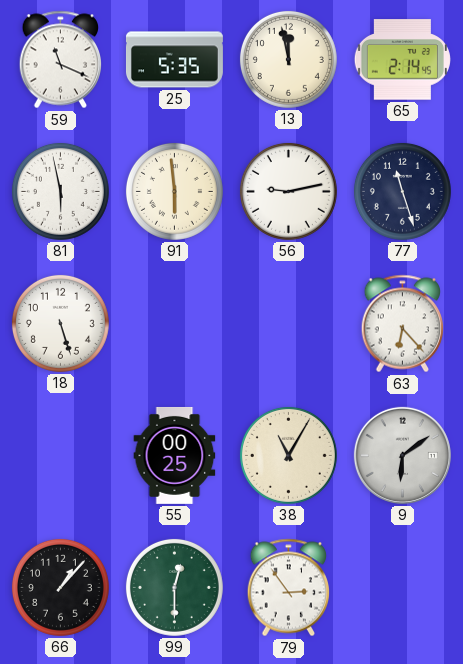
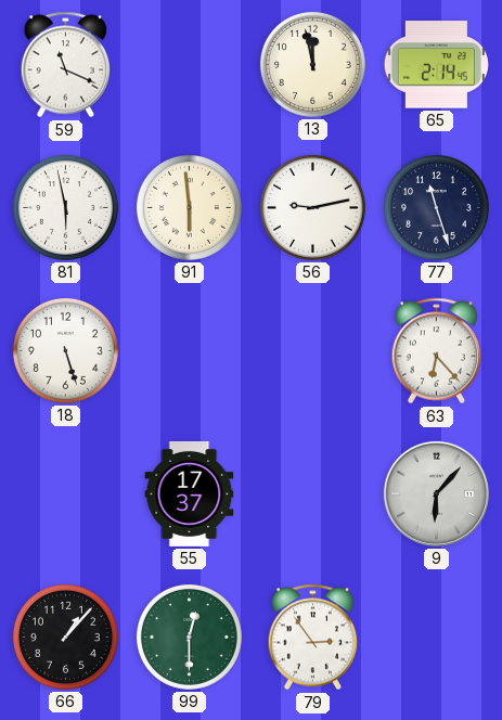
25: 5:35 -> none (175, 60)
55: 00:25 -> 17:37 (190, 493)
38: 11:05 -> none (288, 455)
9: 6:09 -> 6:07 (436, 493)
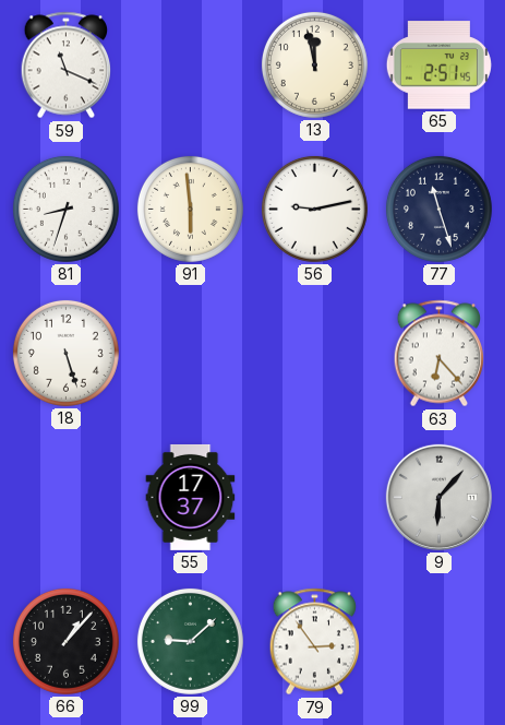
65: 2:14 -> 2:51 (438, 66)
81: 5:58 -> 8:33 (65, 209)
99: 12:30 -> 9:08 (190, 641)
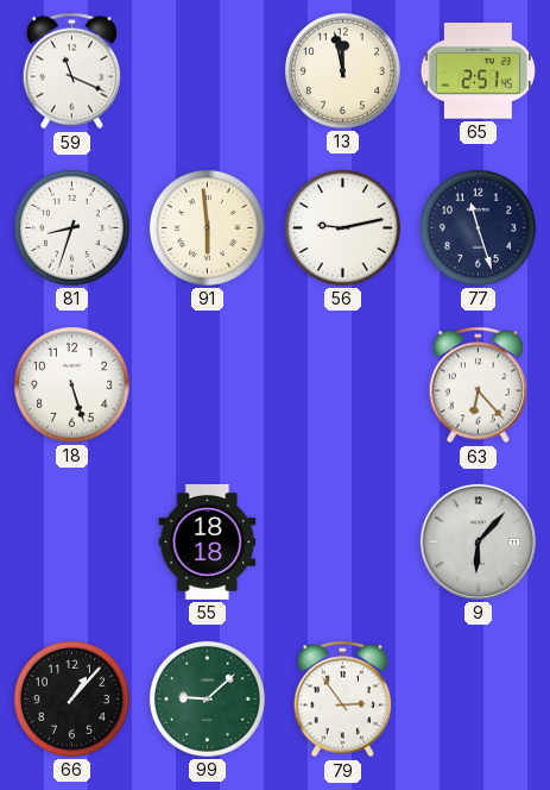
55: 17:37 -> 18:18 (208, 541)
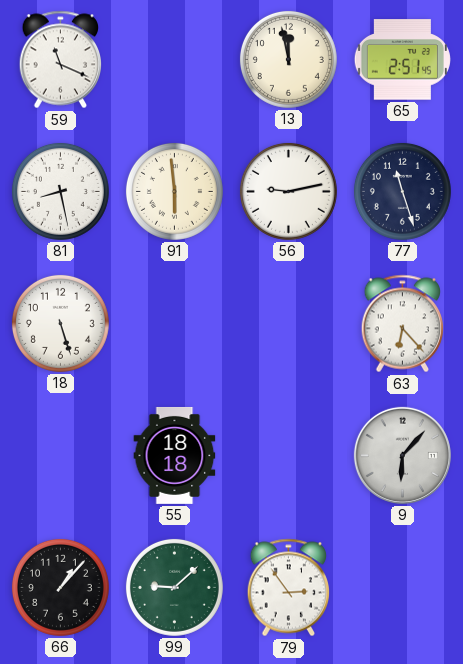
81: 8:33 -> 8:28 (60, 191)
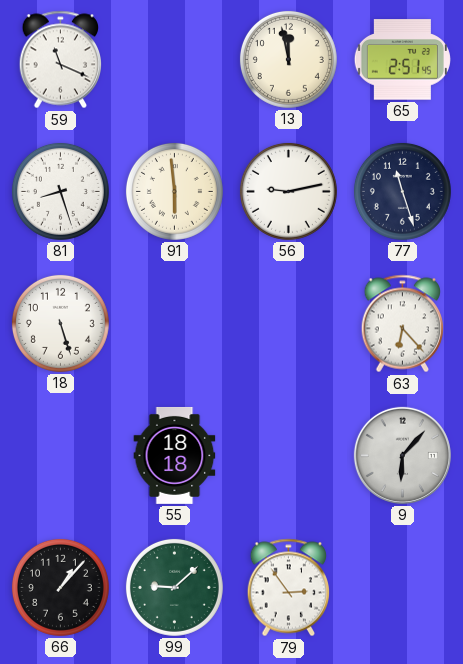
81: 8:28 -> 8:27 (60, 191)
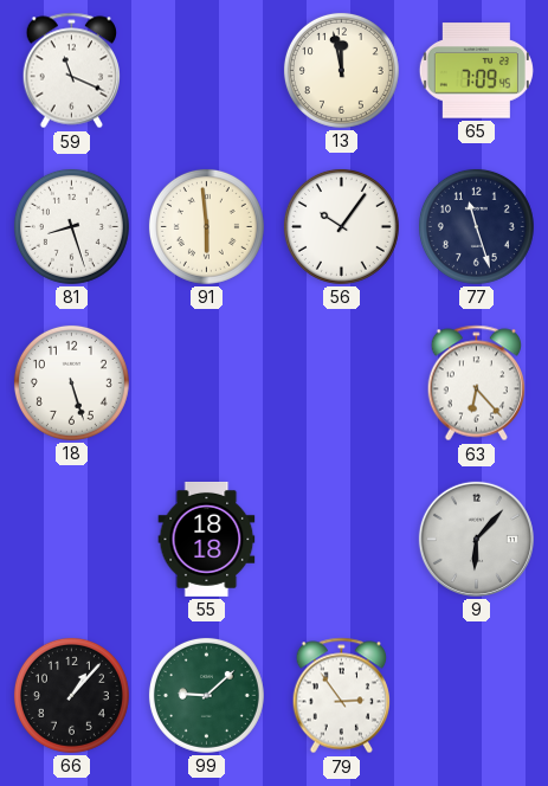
65: 2:51 -> 7:09 (476, 71)
56: 9:13 -> 10:06 (341, 226)
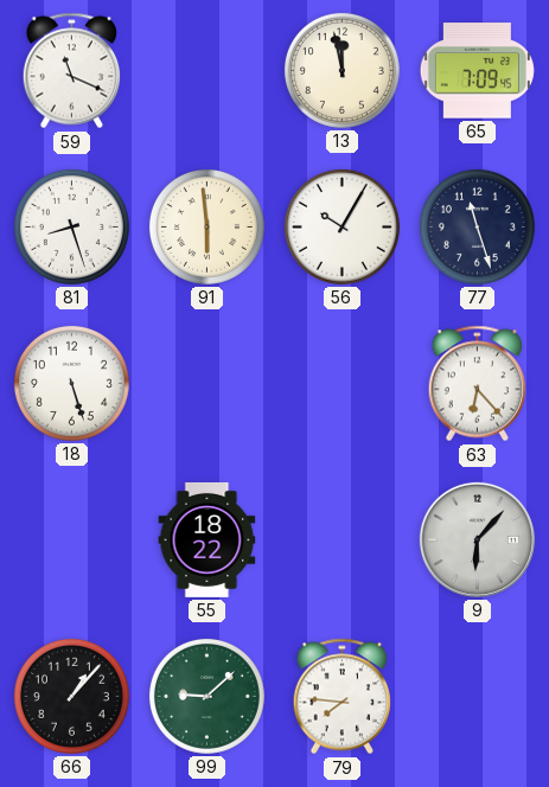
56: 10:06 -> 10:05 (341, 226)
55: 18:18 -> 18:22 (208, 539)
79: 2:54 -> 7:46 (341, 697)
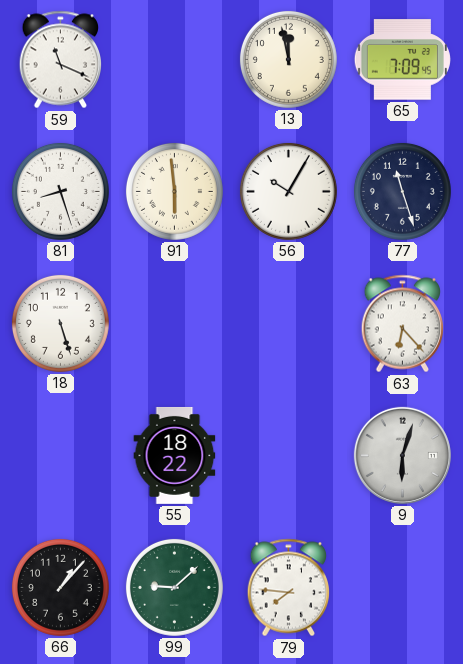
9: 6:07 -> 6:03 (402, 455)
